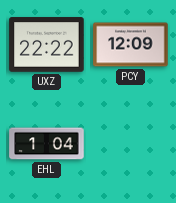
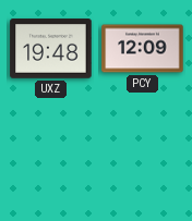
UXZ: 22:22 -> 19:48 (51, 49)
EHL: 1:04 -> none (47, 144)
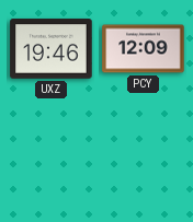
UXZ: 19:48 -> 19:46 (52, 49)
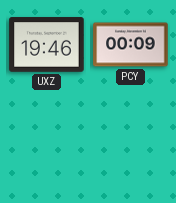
PCY: 12:09 -> 00:09 (131, 45)
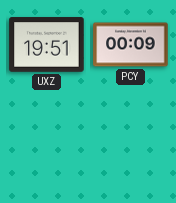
UXZ: 19:46 -> 19:51 (47, 45)
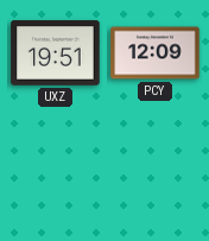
PCY: 00:09 -> 12:09 (156, 53)
